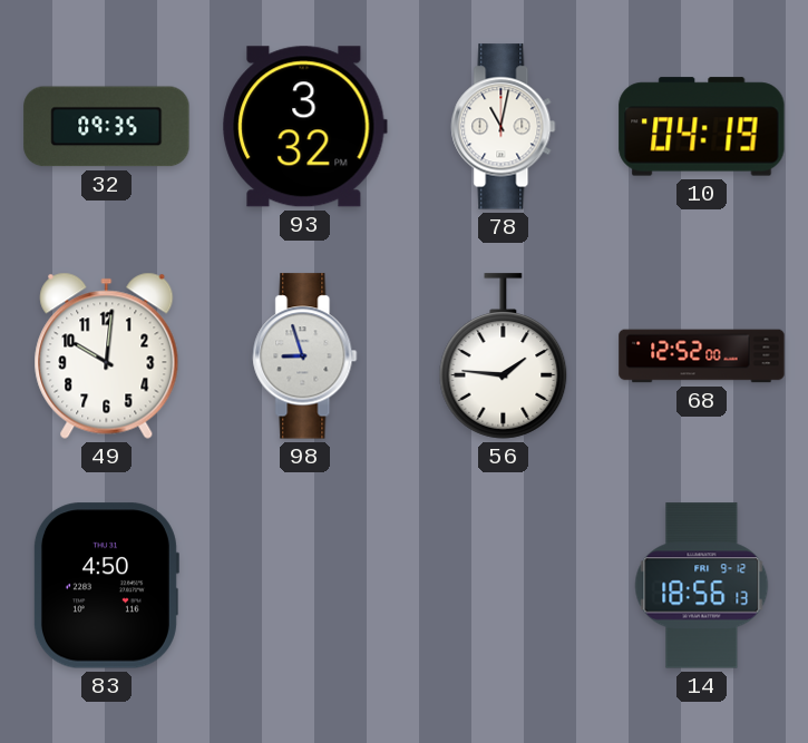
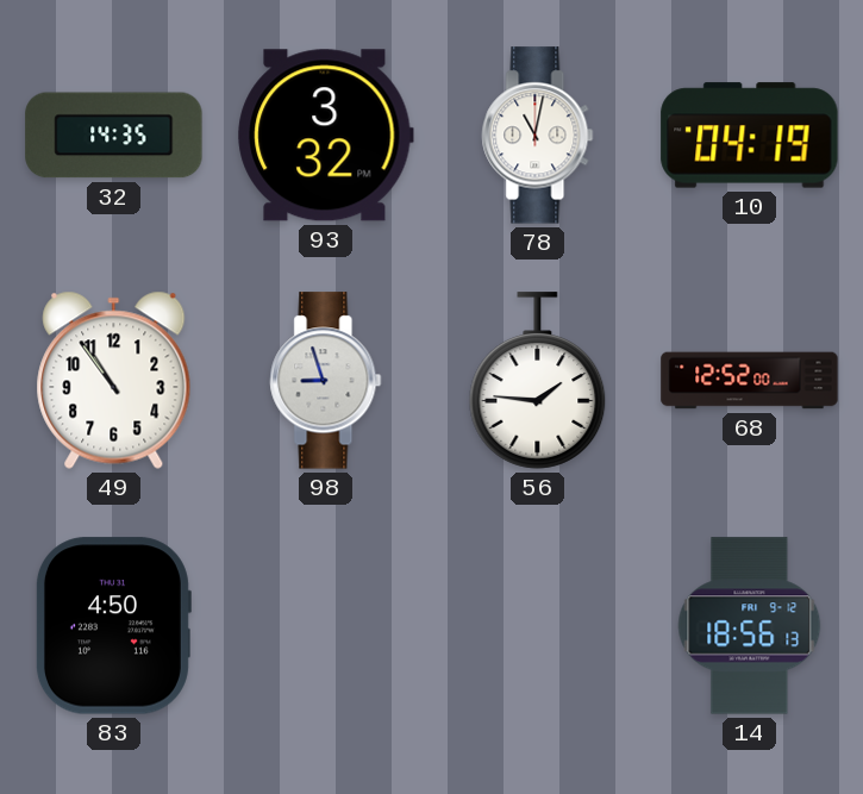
32: 09:35 -> 14:35 (114, 136)
49: 10:01 -> 10:54 (114, 380)
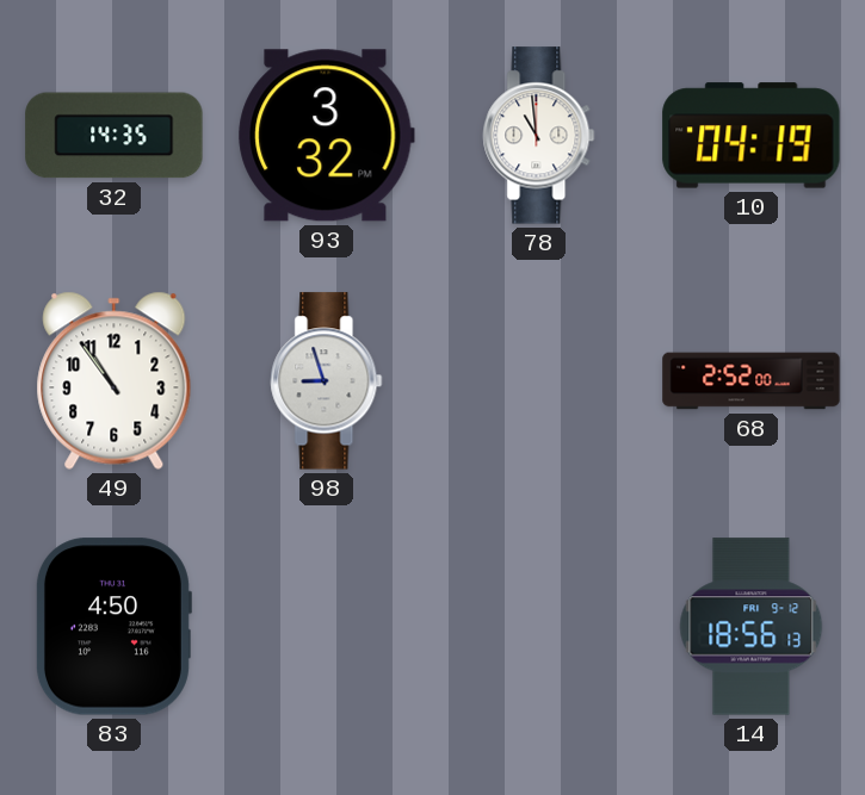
78: 11:02 -> 10:59 (539, 136)
56: 1:46 -> none (538, 381)
68: 12:52 -> 2:52 (752, 381)
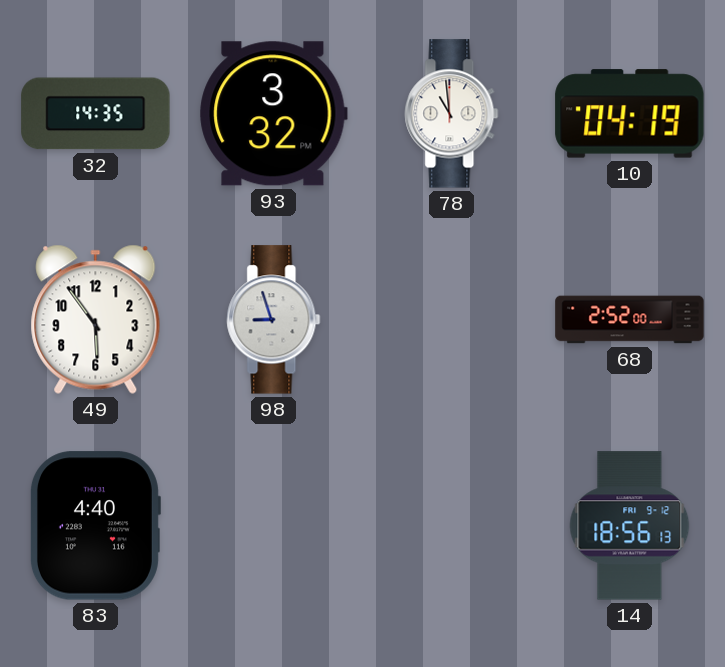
49: 10:54 -> 5:54 (96, 319)
83: 4:50 -> 4:40 (95, 526)
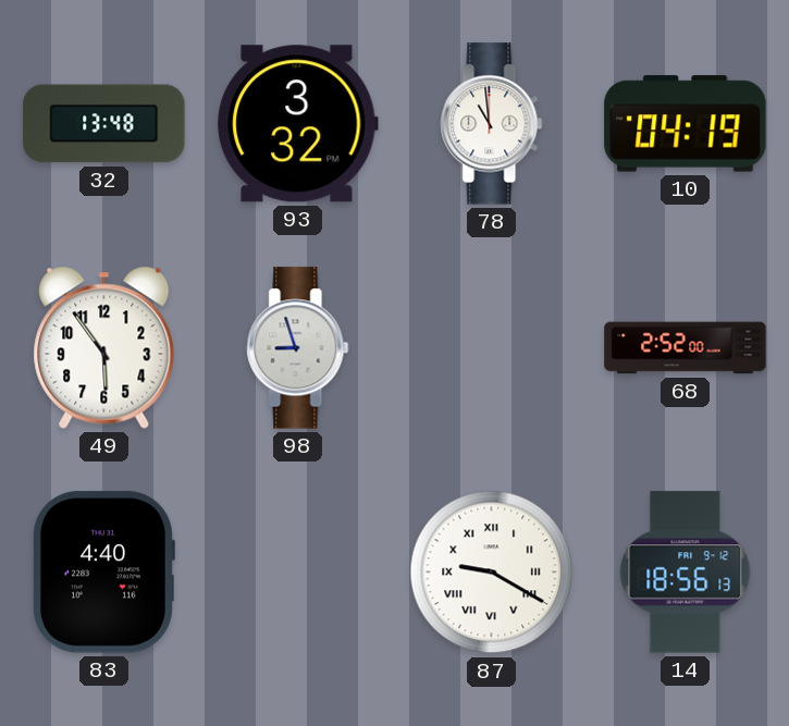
32: 14:35 -> 13:48 (104, 124)
87: none -> 9:20 (492, 573)
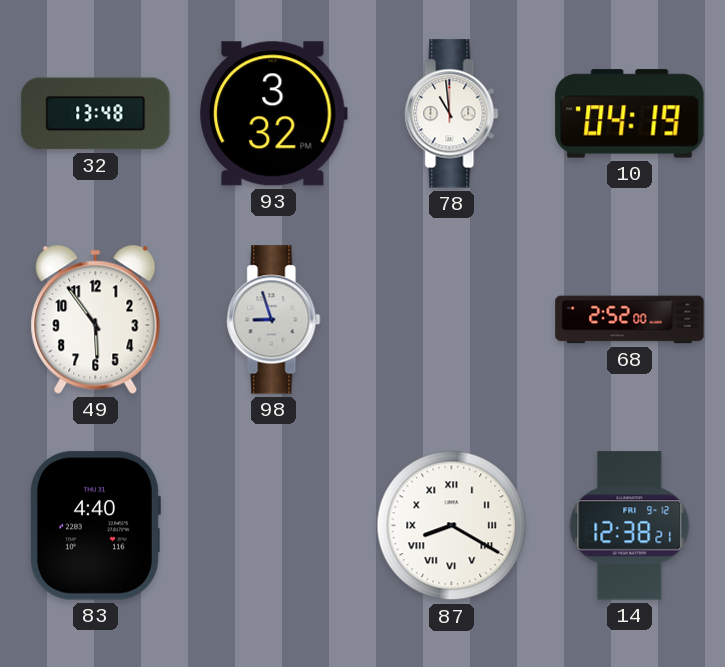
87: 9:20 -> 8:20 (452, 526)
14: 18:56 -> 12:38 (630, 526)
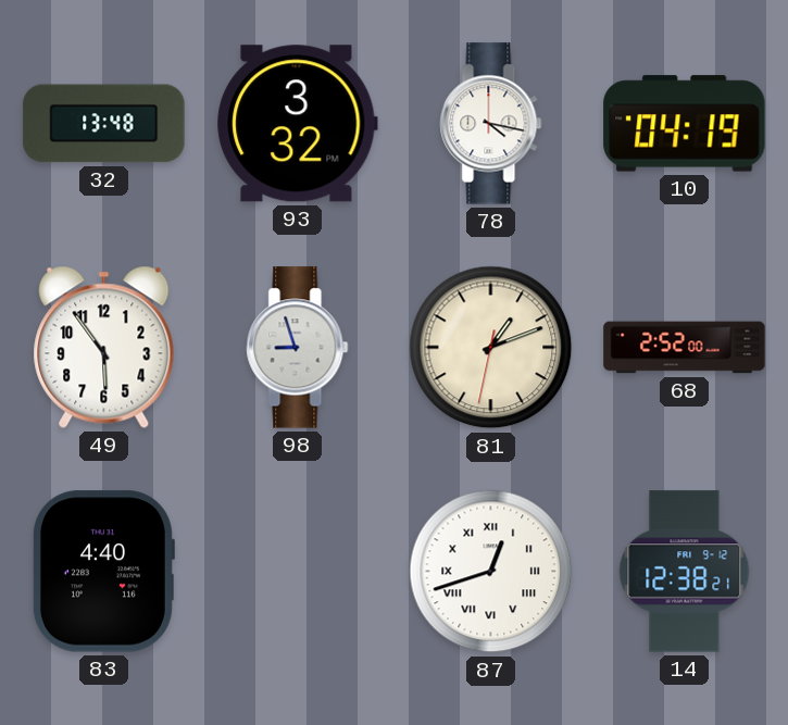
78: 10:59 -> 4:17 (491, 124)
81: none -> 1:11 (491, 348)
87: 8:20 -> 12:42 (491, 572)
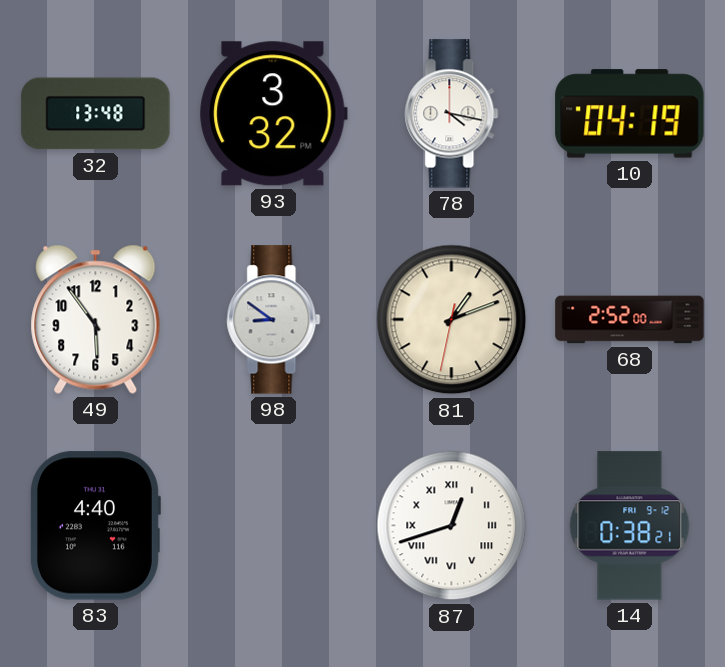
98: 8:57 -> 8:51 (274, 320)
14: 12:38 -> 0:38 (630, 526)
